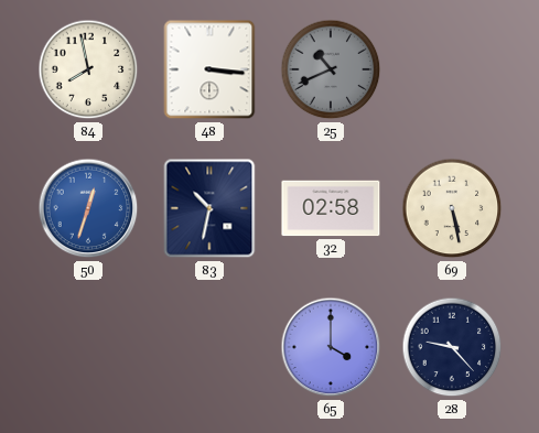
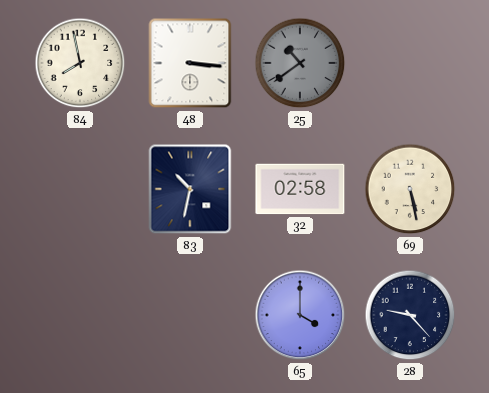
25: 10:41 -> 10:39 (300, 63)
50: 12:33 -> none (88, 208)
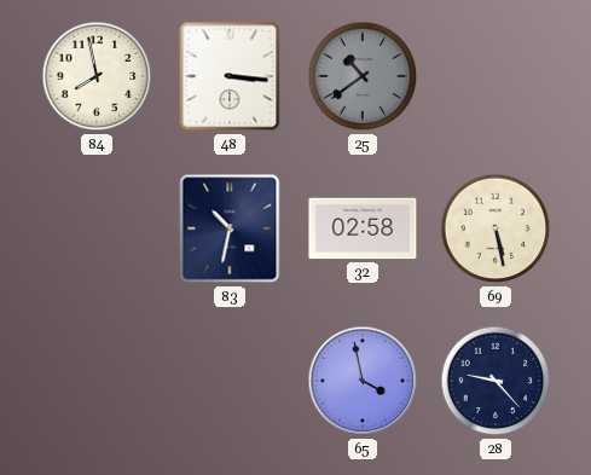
65: 4:00 -> 3:58 (363, 381)
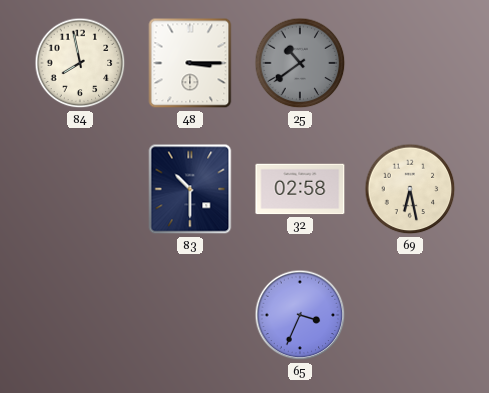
48: 3:16 -> 3:15 (190, 63)
83: 10:32 -> 10:30 (190, 189)
69: 5:28 -> 6:28 (410, 189)
65: 3:58 -> 3:34 (300, 315)
28: 9:23 -> none (496, 381)
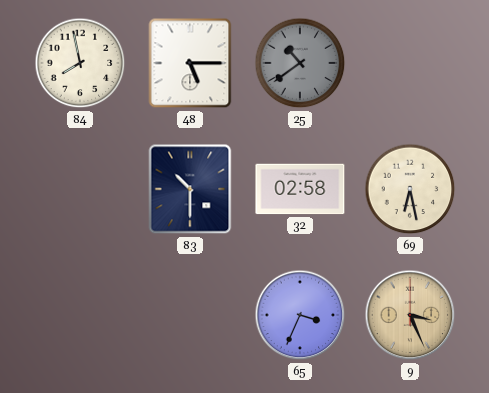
48: 3:15 -> 5:15 (190, 63)
9: none -> 3:26 (410, 315)
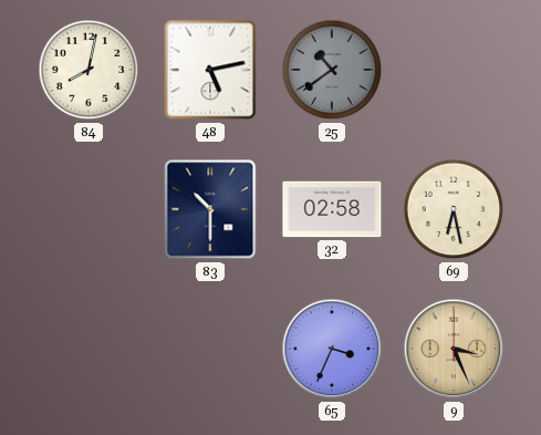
84: 7:58 -> 8:02 (89, 70)
48: 5:15 -> 5:13 (210, 70)
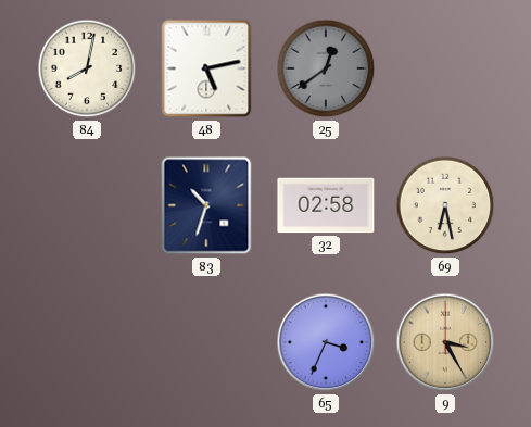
25: 10:39 -> 12:39 (326, 68)
83: 10:30 -> 10:33 (206, 205)
9: 3:26 -> 3:25 (445, 342)
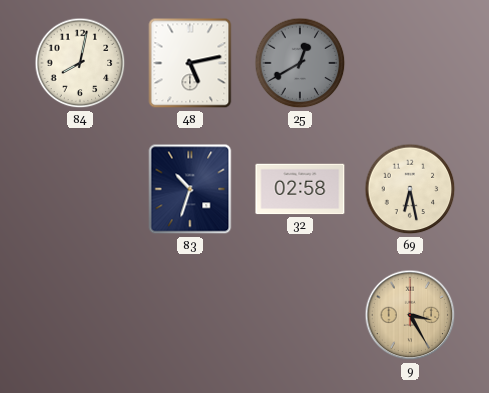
25: 12:39 -> 12:40 (300, 63)
65: 3:34 -> none (326, 342)
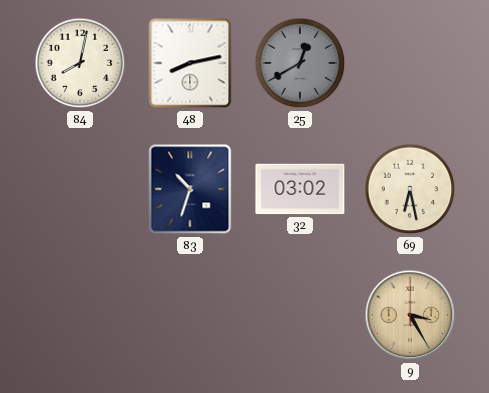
48: 5:13 -> 8:13 (190, 63)
32: 02:58 -> 03:02 (300, 189)
